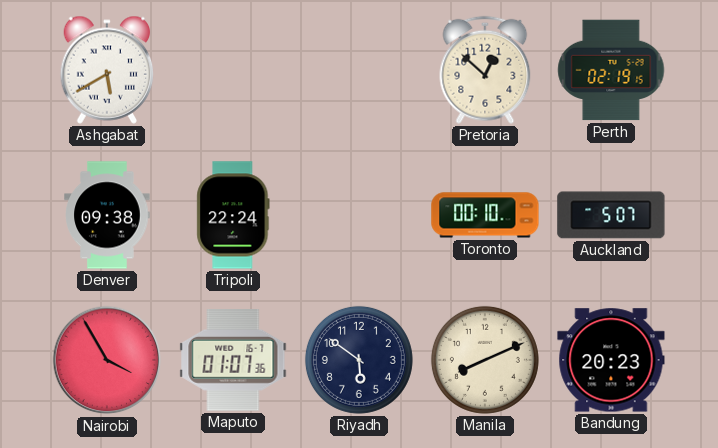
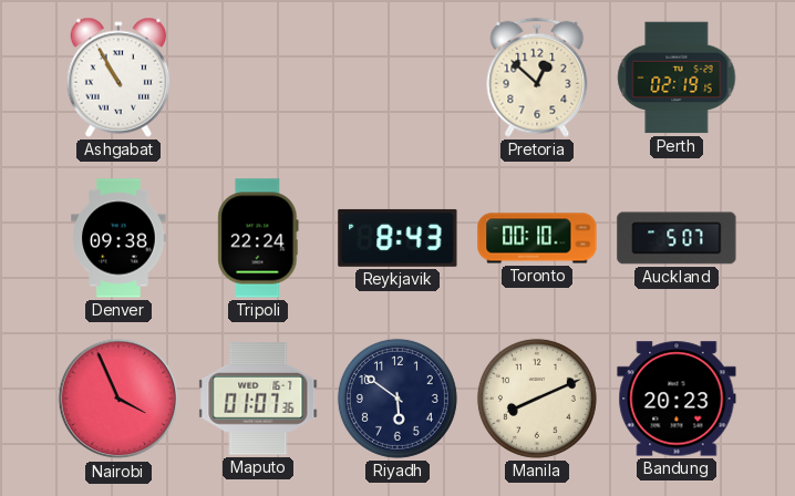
Ashgabat: 5:40 -> 10:55 (118, 77)
Reykjavik: none -> 8:43 (397, 238)
Nairobi: 3:55 -> 3:56 (118, 399)
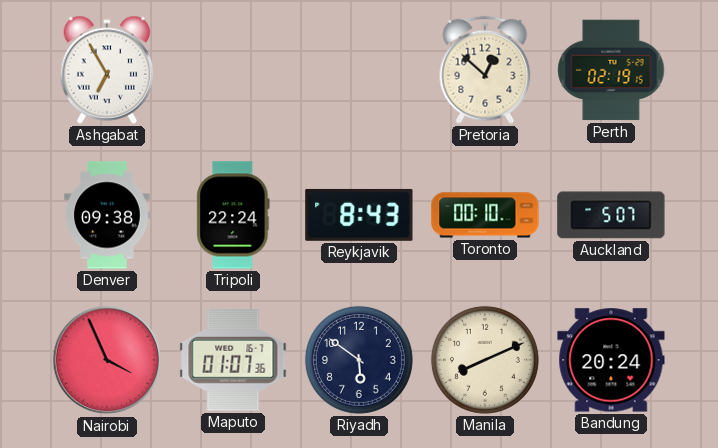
Ashgabat: 10:55 -> 6:55 (107, 70)
Bandung: 20:23 -> 20:24 (611, 360)
